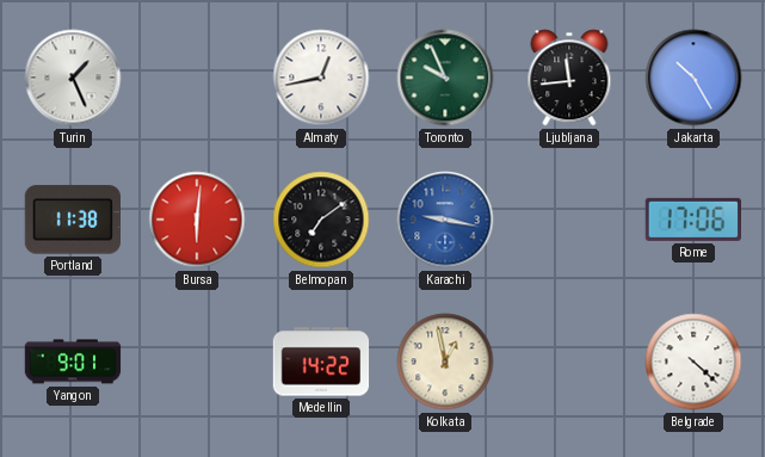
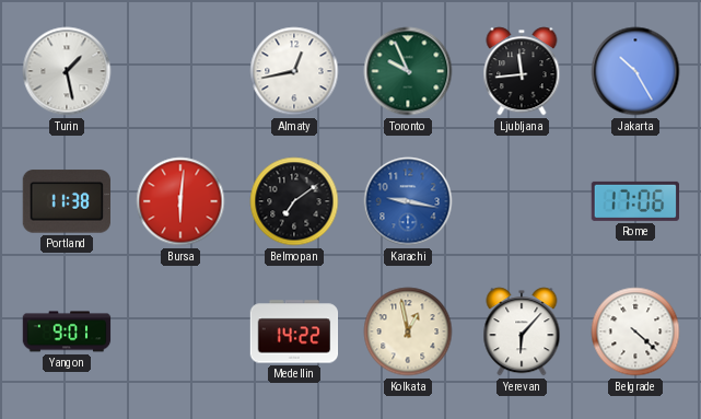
Turin: 1:26 -> 1:28 (67, 71)
Yerevan: none -> 6:07 (522, 331)
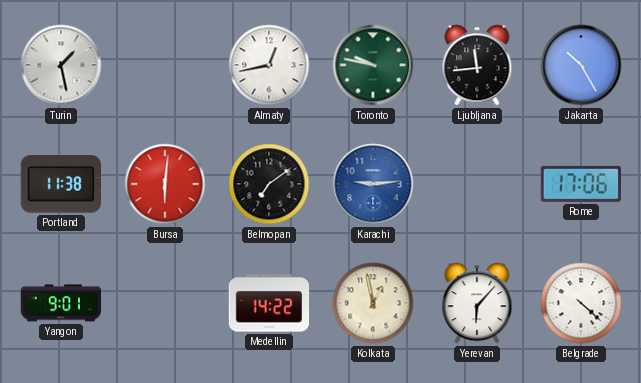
Toronto: 9:56 -> 9:47 (373, 65)
Karachi: 9:17 -> 9:14 (373, 184)
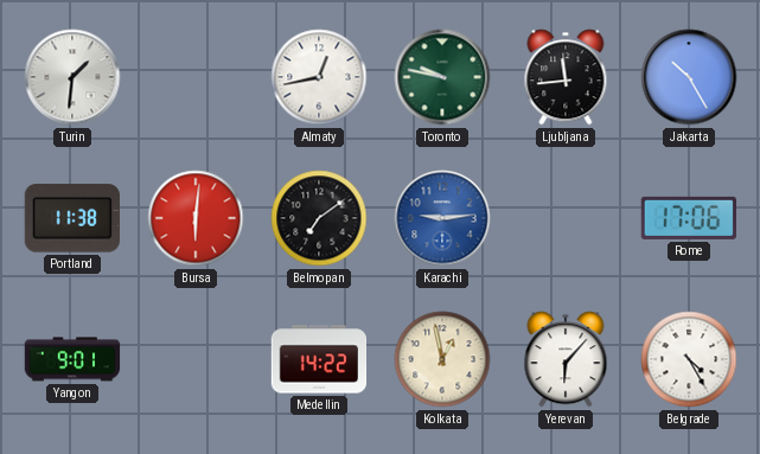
Turin: 1:28 -> 1:31 (72, 77)
Belgrade: 4:22 -> 4:25 (689, 359)
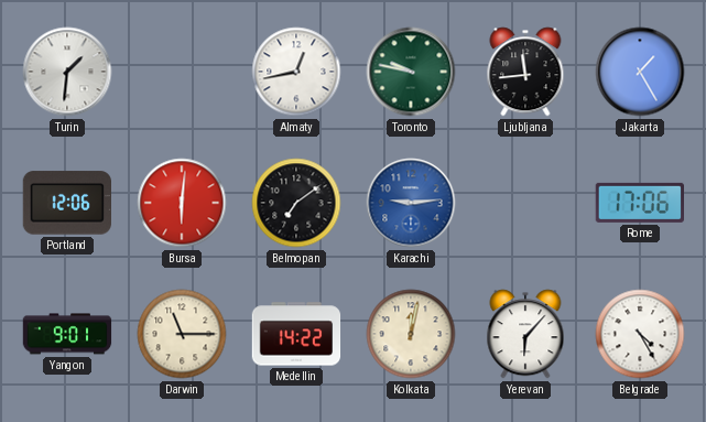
Jakarta: 10:25 -> 1:25 (640, 72)
Portland: 11:38 -> 12:06 (66, 203)
Darwin: none -> 11:15 (182, 334)
Kolkata: 12:58 -> 12:02 (411, 334)
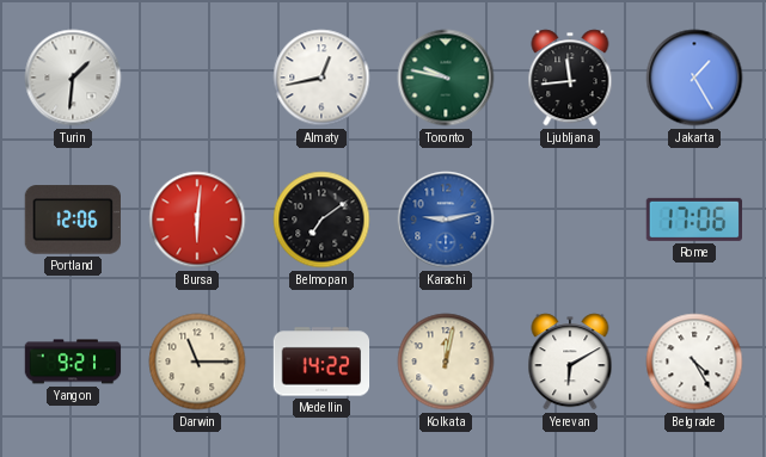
Karachi: 9:14 -> 9:13 (446, 220)
Yangon: 9:01 -> 9:21 (73, 362)
Yerevan: 6:07 -> 6:10 (570, 362)
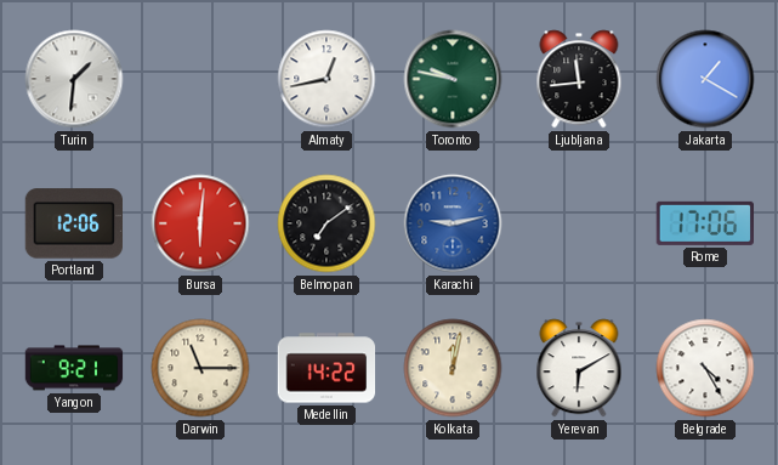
Jakarta: 1:25 -> 1:20 (705, 79)
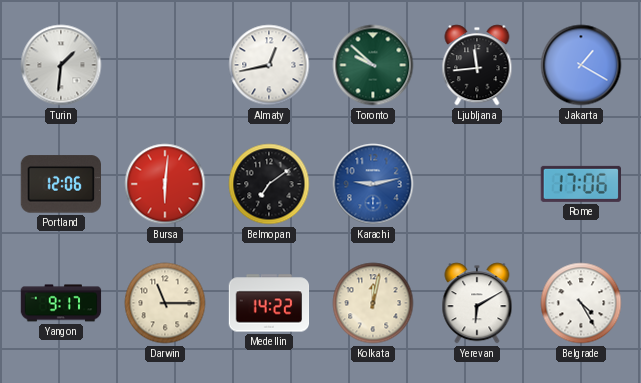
Toronto: 9:47 -> 9:52 (373, 65)
Yangon: 9:21 -> 9:17 (61, 303)
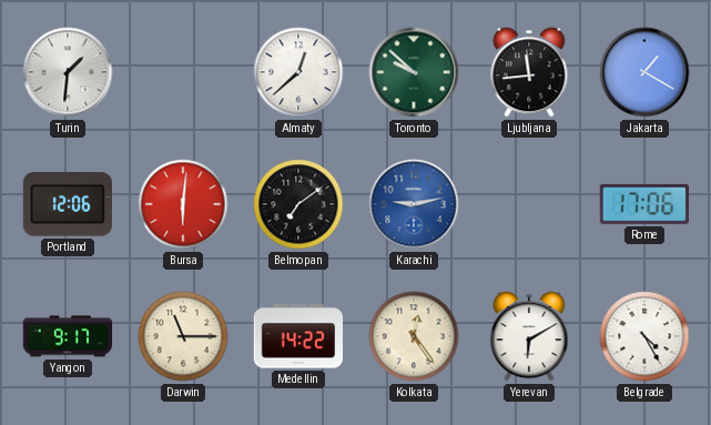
Almaty: 12:43 -> 12:38 (298, 72)
Kolkata: 12:02 -> 12:24 (414, 336)
